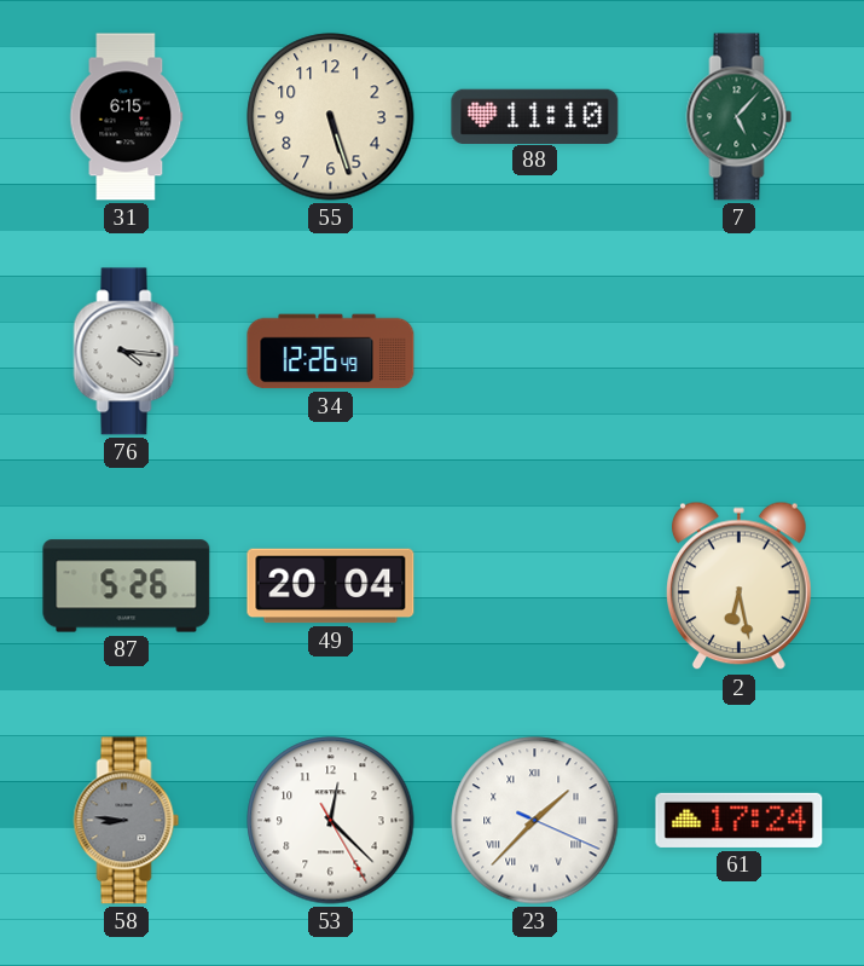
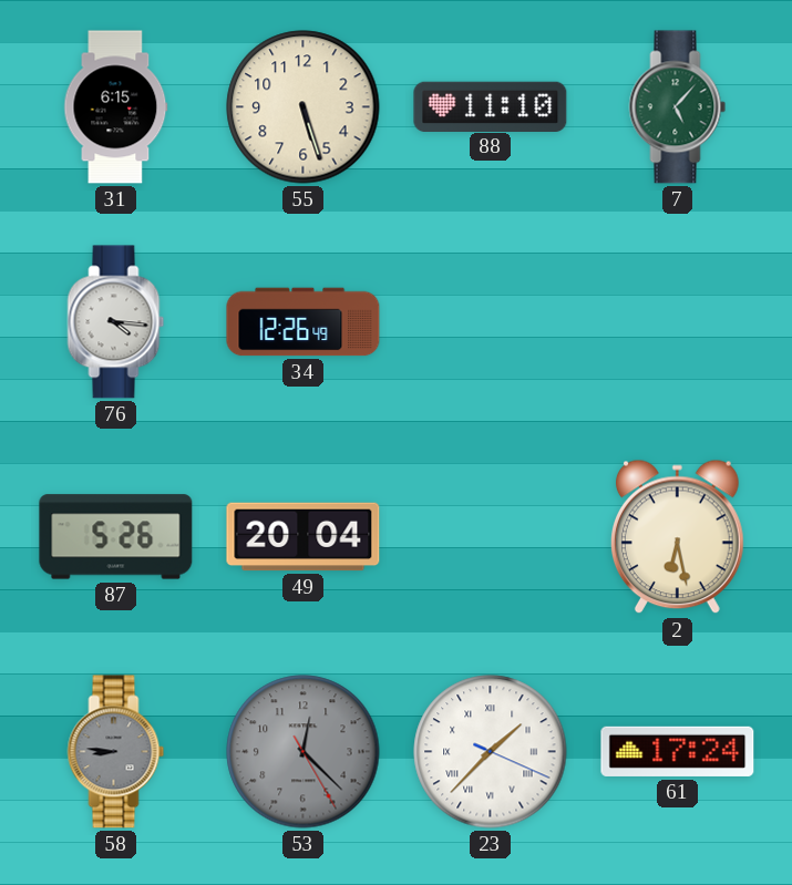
53 dial: white -> grey (304, 752)
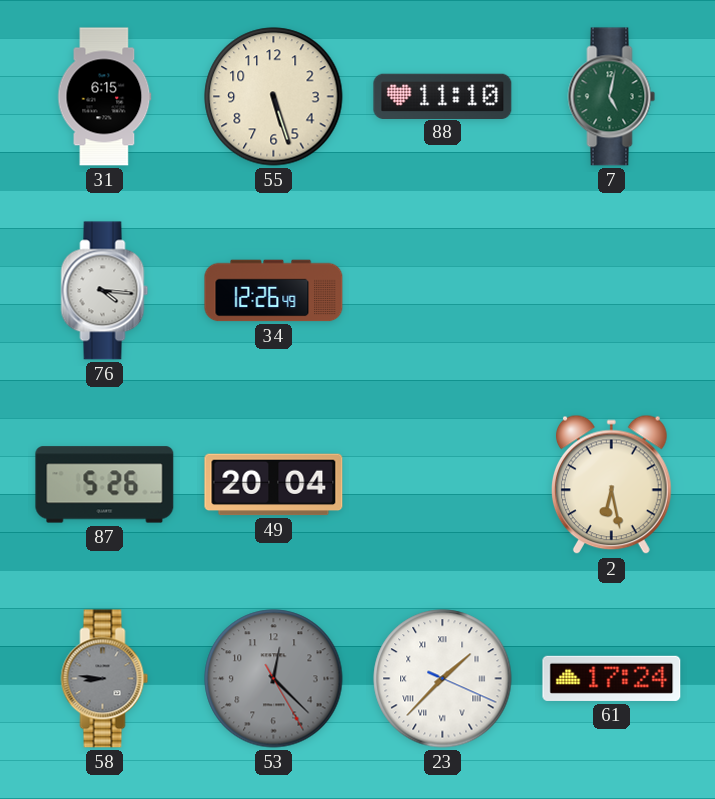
7: 5:07 -> 5:02 (612, 97)
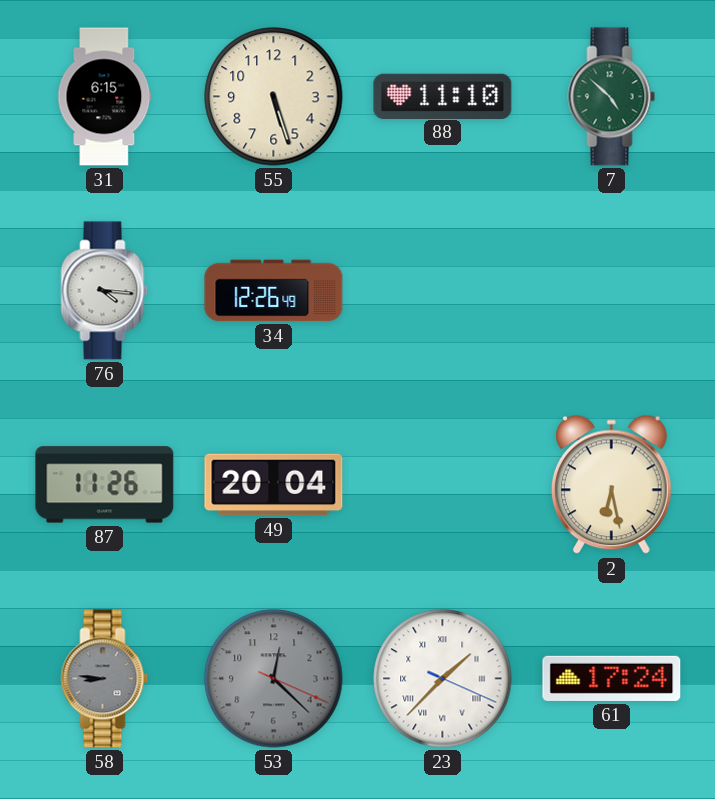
7: 5:02 -> 4:52 (612, 97)
87: 5:26 -> 11:26 (105, 485)
53: 12:22:25 -> 12:22:19 (274, 679)
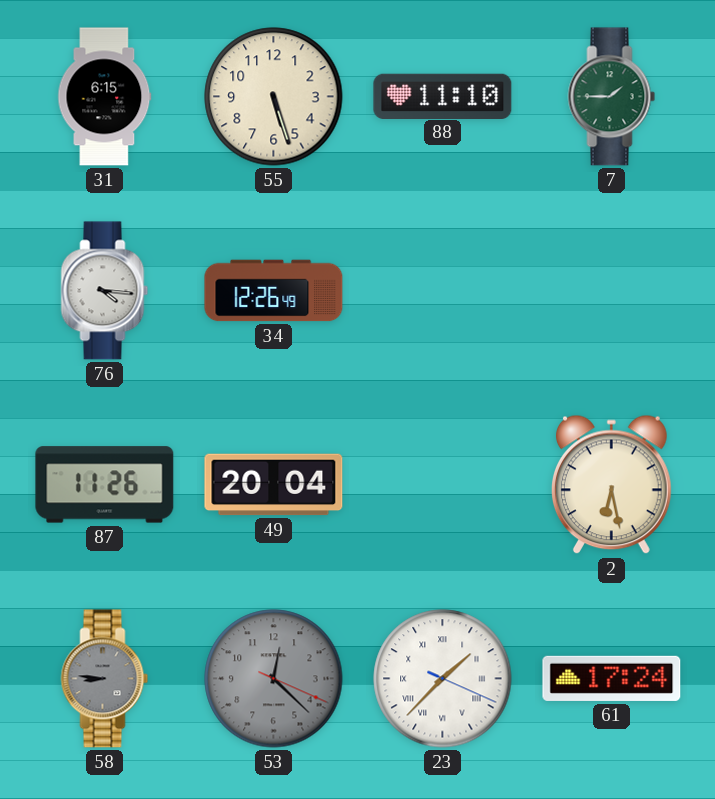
7: 4:52 -> 1:45 (612, 97)
